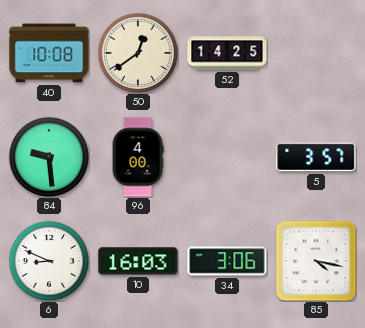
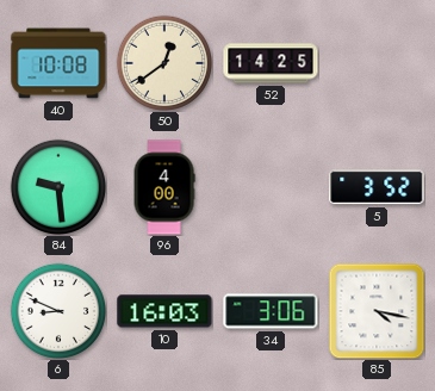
5: 3:57 -> 3:52 (377, 187)
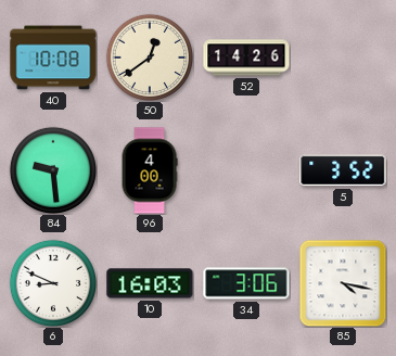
52: 14:25 -> 14:26 (246, 58)
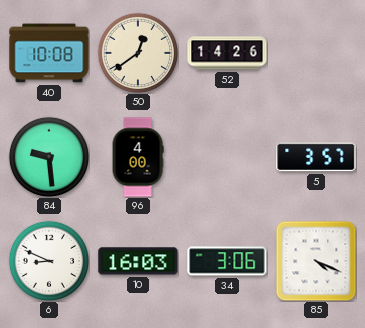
5: 3:52 -> 3:57 (316, 157)
85: 4:17 -> 4:19 (316, 261)
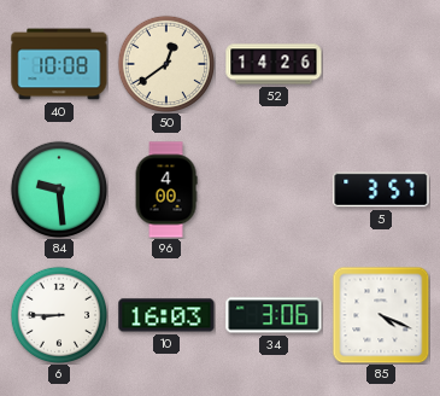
6: 8:49 -> 8:45 (58, 314)
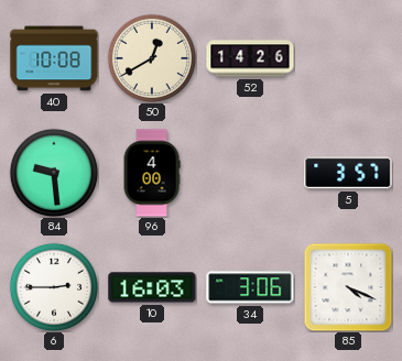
50: 12:39 -> 12:40 (151, 57)
6: 8:45 -> 2:45 (53, 286)
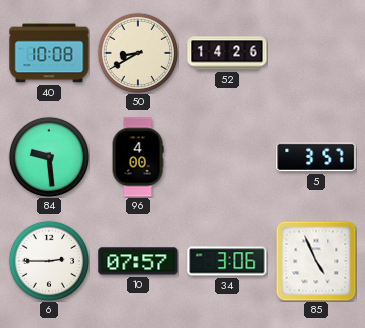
50: 12:40 -> 8:40 (137, 52)
10: 16:03 -> 07:57 (138, 261)
85: 4:19 -> 4:56 (316, 261)
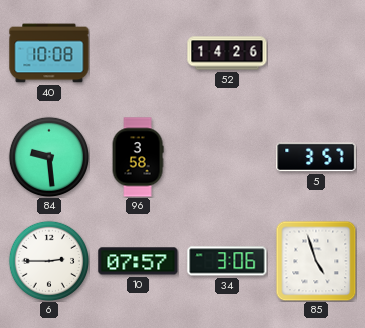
50: 8:40 -> none (137, 52)
96: 4:00 -> 3:58 (138, 157)
85: 4:56 -> 4:57 (316, 261)
